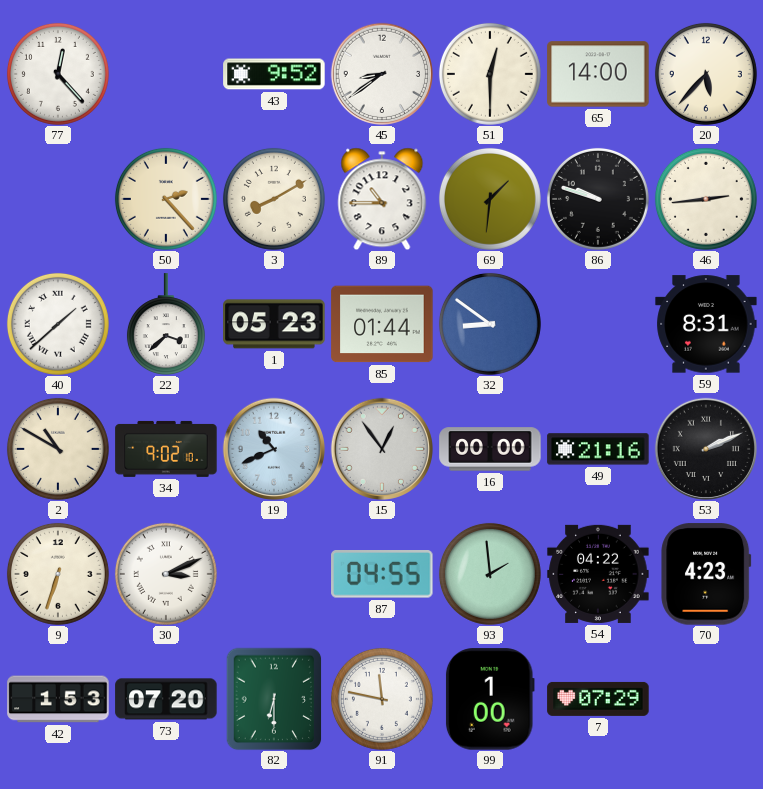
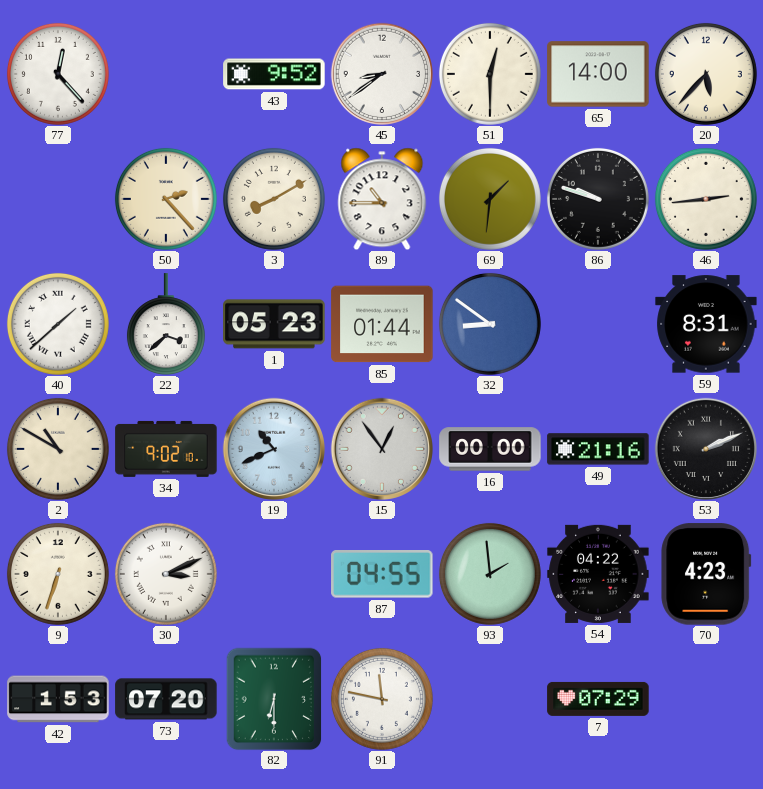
99: 1:00 -> none (490, 699)
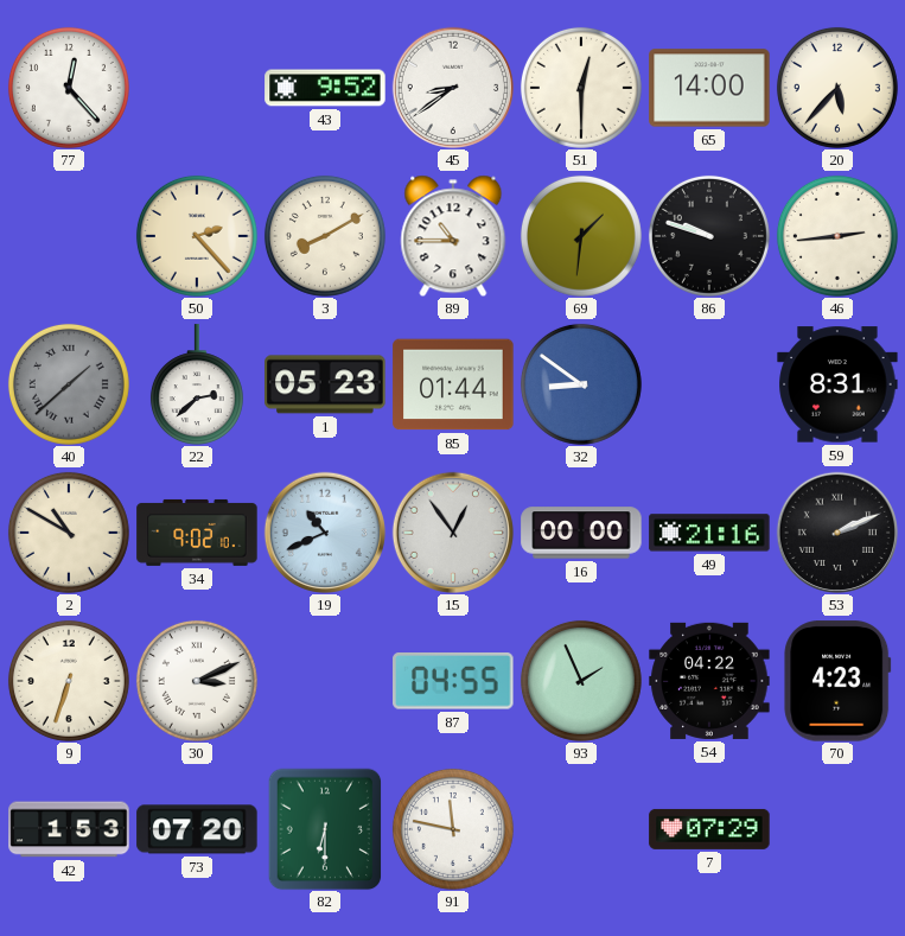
40 dial: white -> grey (69, 384)
22: 3:38 -> 2:38 (197, 384)
93: 1:59 -> 1:56 (581, 681)
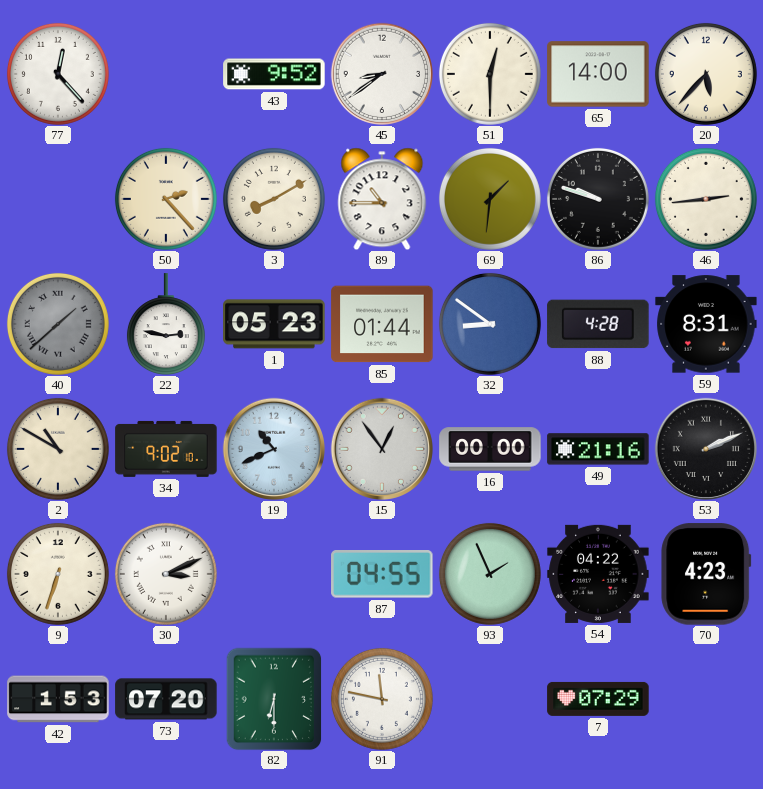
22: 2:38 -> 2:47 (166, 324)
88: none -> 4:28 (598, 324)
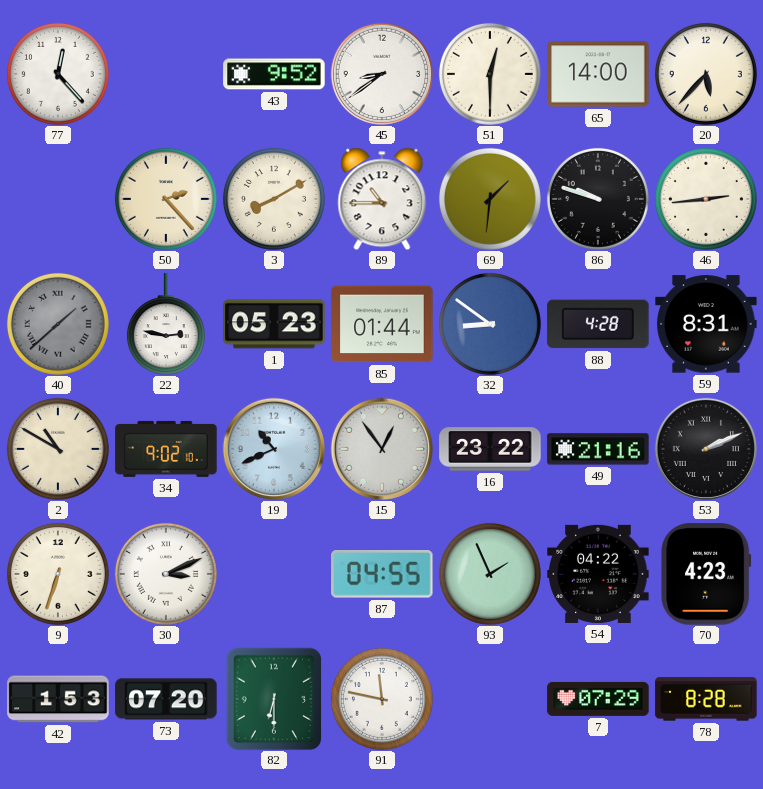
16: 00:00 -> 23:22 (490, 449)
78: none -> 8:28 (706, 699)
